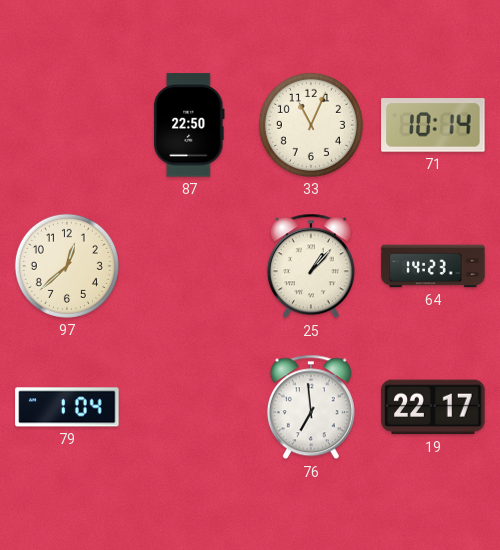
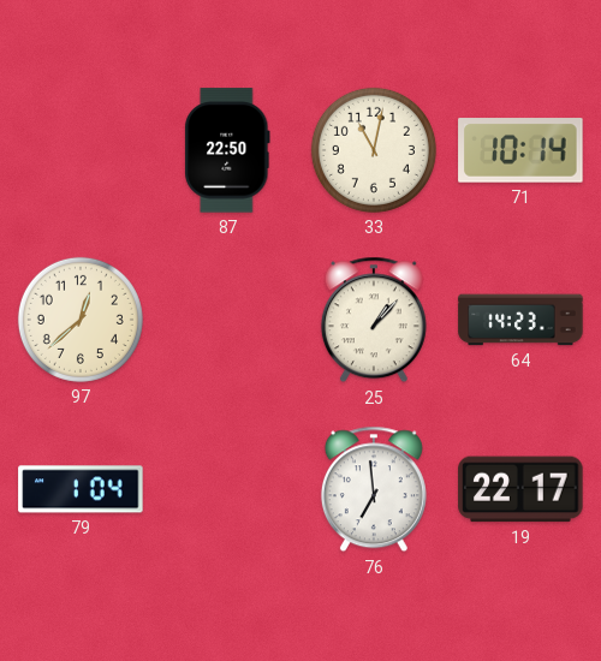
33: 11:04 -> 11:02 (374, 150)
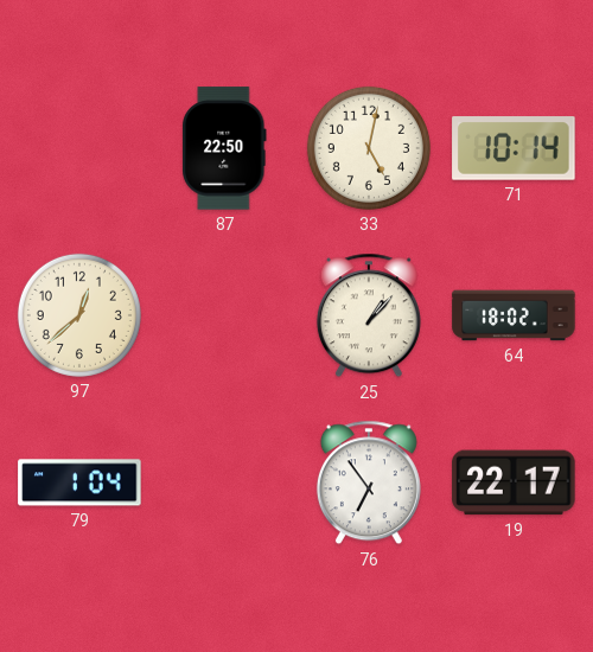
33: 11:02 -> 5:02 (369, 148)
64: 14:23 -> 18:02 (514, 315)
76: 6:59 -> 6:54 (369, 482)
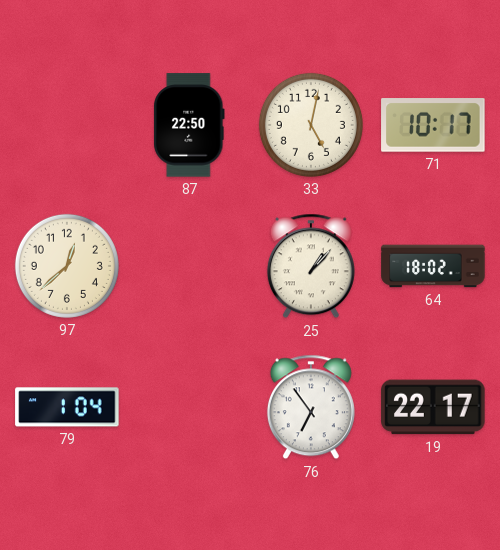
71: 10:14 -> 10:17 (433, 125)
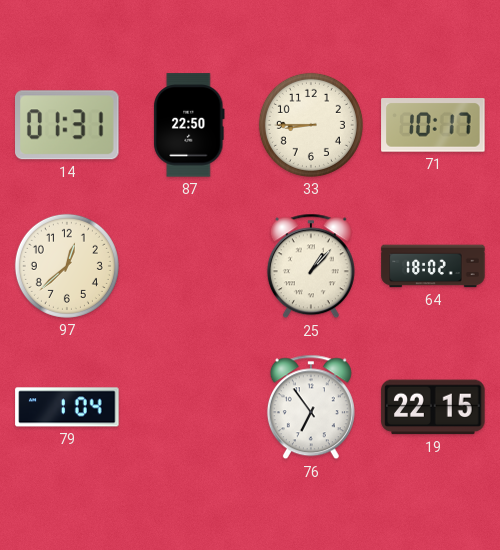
14: none -> 01:31 (68, 125)
33: 5:02 -> 8:45 (311, 125)
19: 22:17 -> 22:15 (433, 407)
